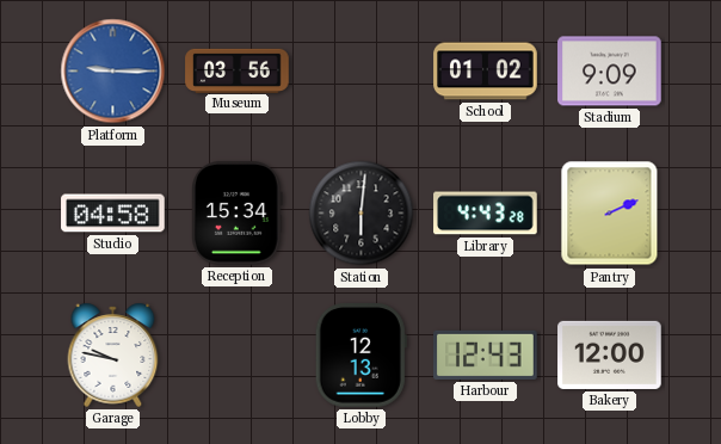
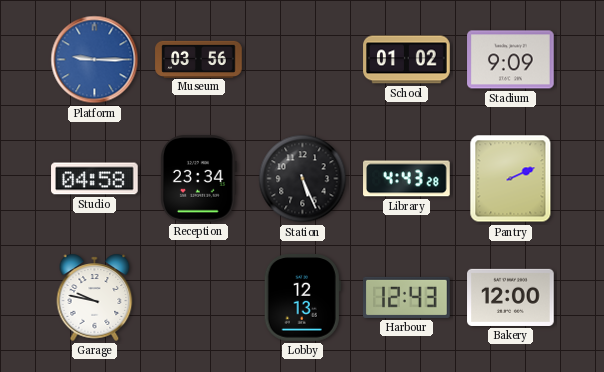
Reception: 15:34 -> 23:34 (199, 179)
Station: 6:01 -> 5:26 (303, 179)
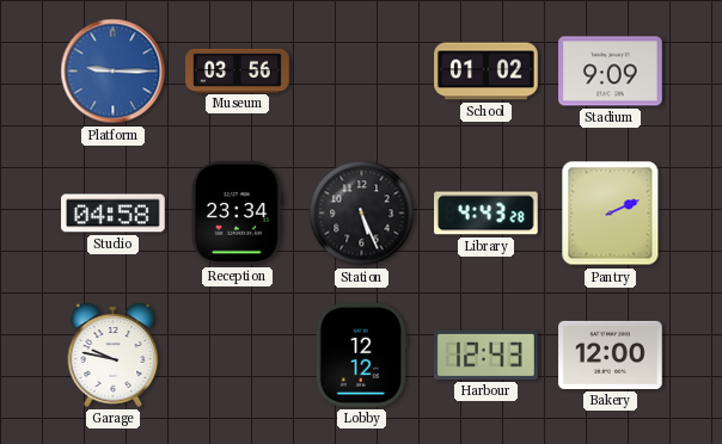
Lobby: 12:13 -> 12:12 (361, 356)
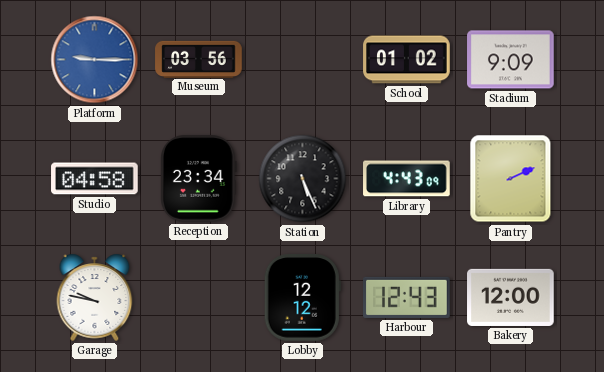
Library: 4:43:28 -> 4:43:09 (407, 179)
